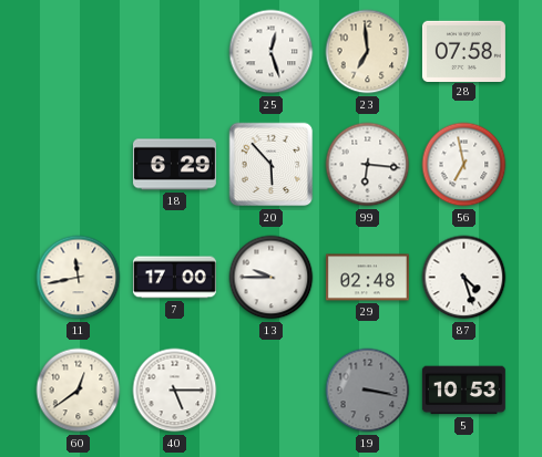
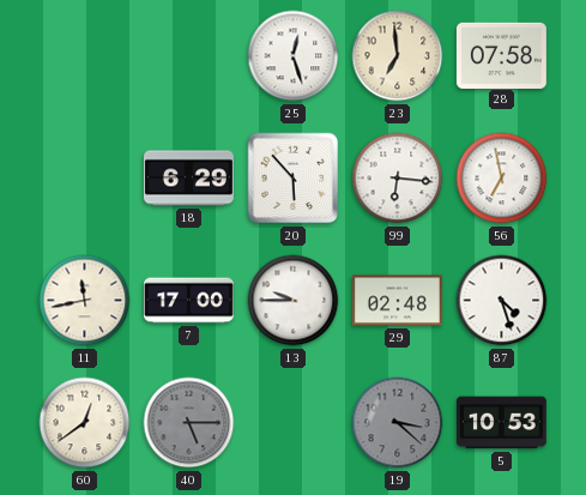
40 dial: white -> grey (189, 423)
19: 3:17 -> 3:22 (398, 423)
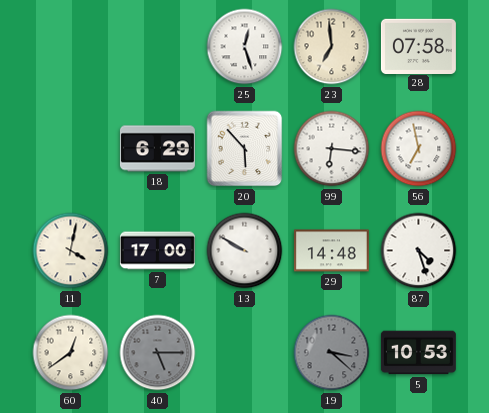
11: 11:43 -> 4:02 (71, 251)
13: 9:45 -> 9:50 (245, 251)
29: 02:48 -> 14:48 (331, 251)
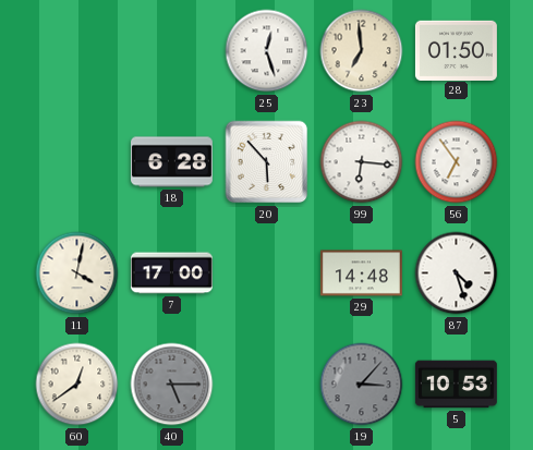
28: 07:58 -> 01:50 (456, 50)
18: 6:29 -> 6:28 (171, 162)
56: 6:58 -> 6:54 (457, 162)
13: 9:50 -> none (245, 251)
19: 3:22 -> 3:07 (362, 385)
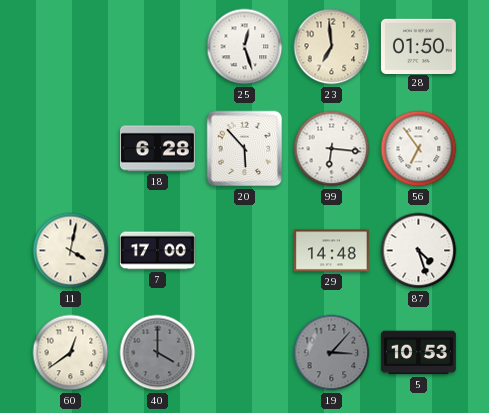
40: 5:15 -> 4:00 (158, 353)
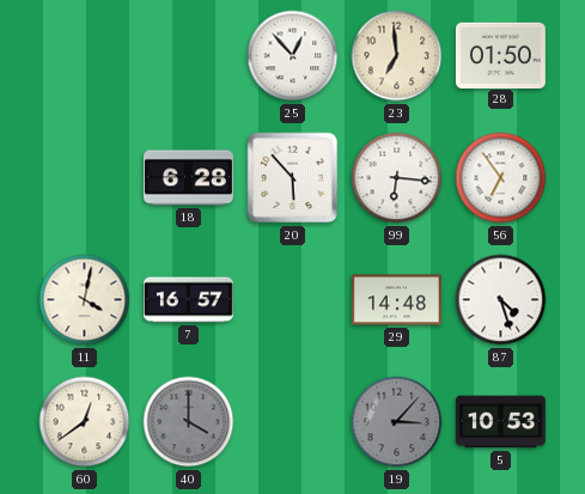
25: 12:27 -> 12:53 (293, 56)
7: 17:00 -> 16:57 (188, 300)
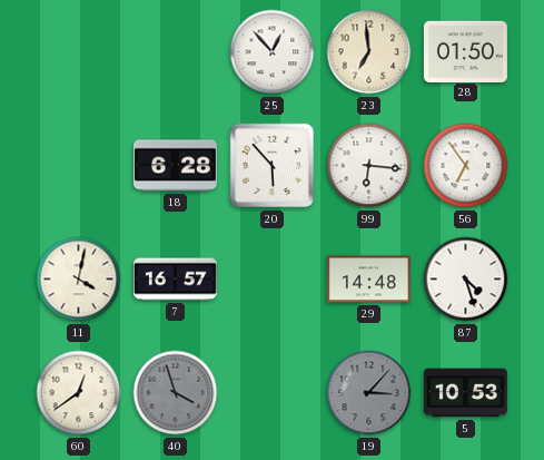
40: 4:00 -> 3:57 (176, 393)
